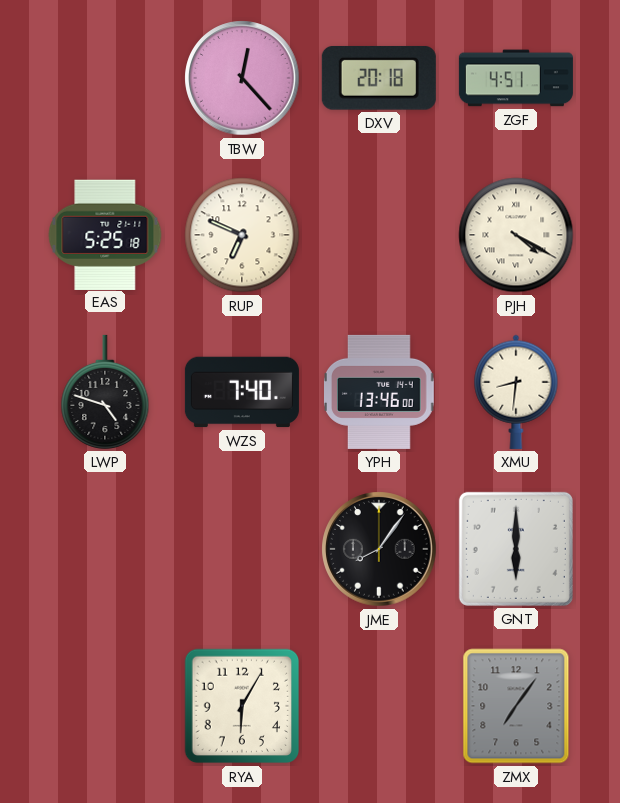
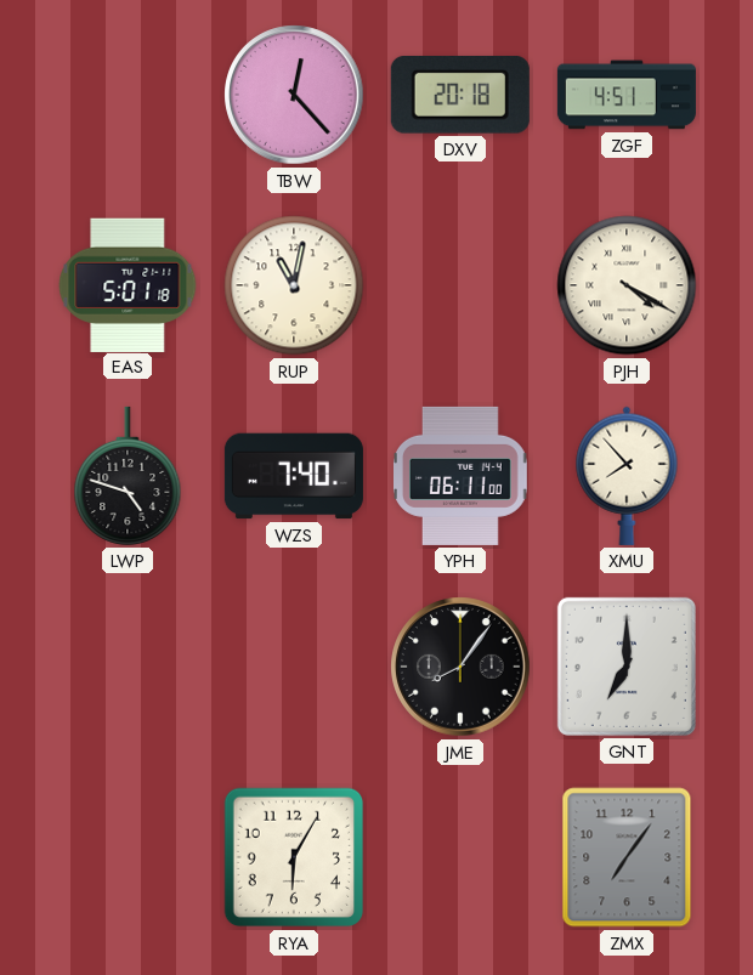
EAS: 5:25 -> 5:01 (128, 284)
RUP: 6:49 -> 11:02 (294, 285)
YPH: 13:46 -> 06:11 (462, 476)
XMU: 8:31 -> 7:53 (627, 476)
GNT: 6:00 -> 7:00 (627, 667)
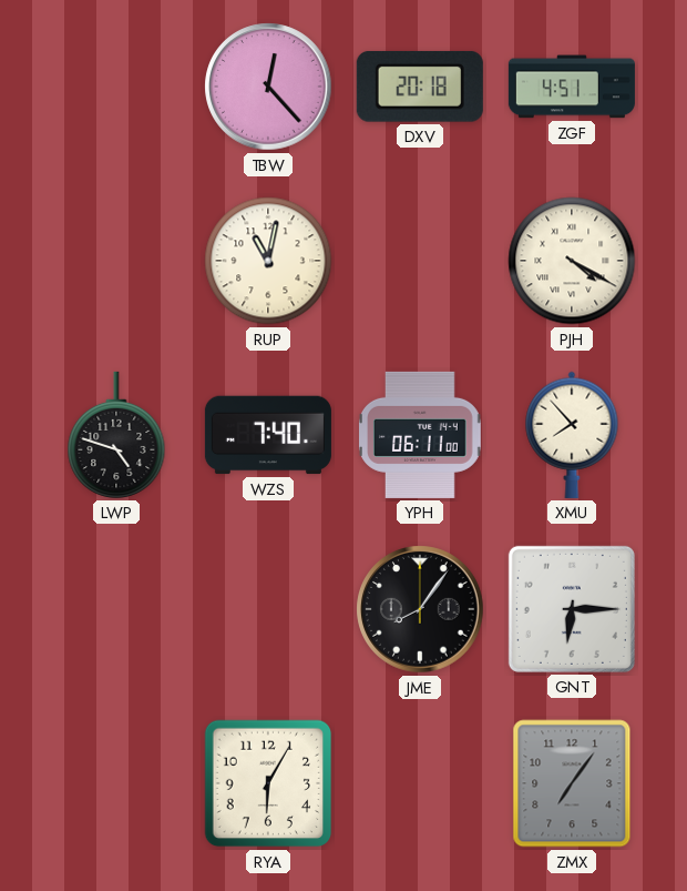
EAS: 5:01 -> none (128, 284)
GNT: 7:00 -> 6:15 (572, 609)
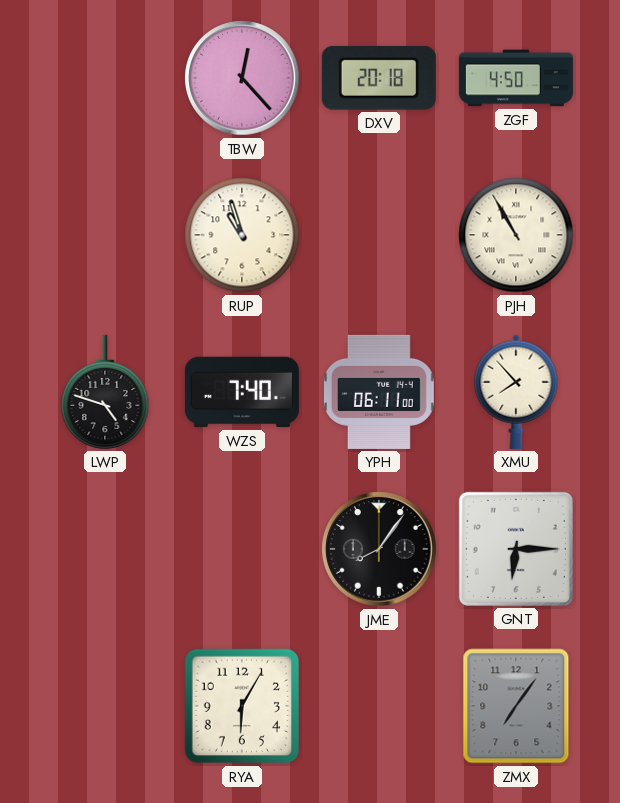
ZGF: 4:51 -> 4:50 (516, 78)
RUP: 11:02 -> 10:57 (242, 235)
PJH: 4:20 -> 10:55 (516, 235)
